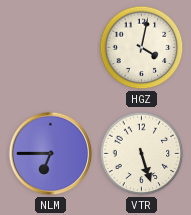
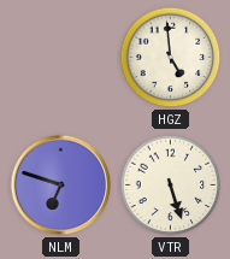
HGZ: 4:02 -> 4:59 (171, 58)
NLM: 6:45 -> 6:48 (61, 186)
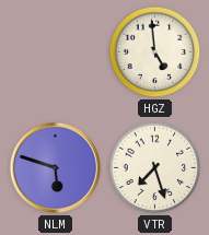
NLM: 6:48 -> 5:48 (56, 168)
VTR: 5:27 -> 7:27 (155, 168)
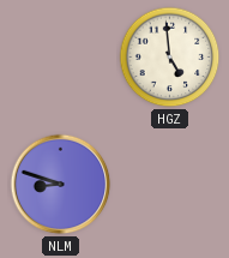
NLM: 5:48 -> 8:48 (61, 185)
VTR: 7:27 -> none (155, 168)
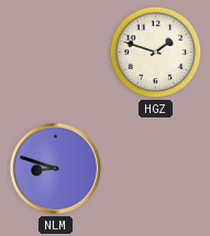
HGZ: 4:59 -> 1:48 (156, 53)
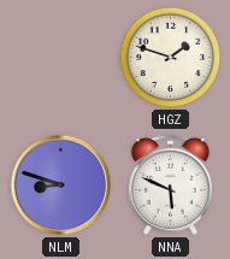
NNA: none -> 5:49 (170, 184)
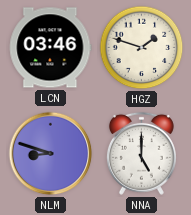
LCN: none -> 03:46 (50, 48)
NNA: 5:49 -> 5:00 (141, 153)
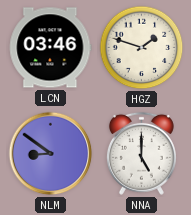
NLM: 8:48 -> 8:51 (51, 154)
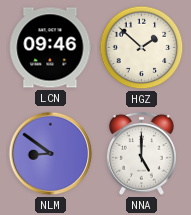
LCN: 03:46 -> 09:46 (50, 48)
HGZ: 1:48 -> 1:52 (142, 48)
